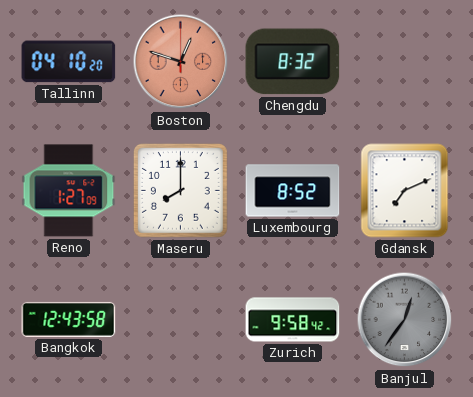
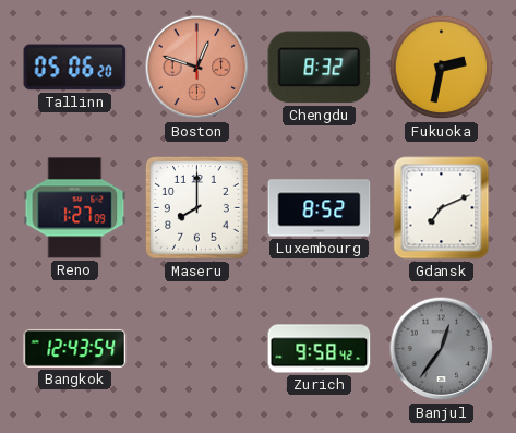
Tallinn: 04:10 -> 05:06 (75, 68)
Fukuoka: none -> 2:32 (442, 68)
Bangkok: 12:43:58 -> 12:43:54 (75, 348)
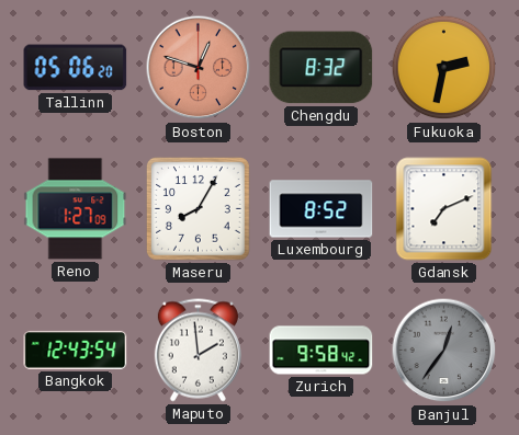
Maseru: 8:00 -> 8:05 (198, 208)
Maputo: none -> 1:59 (198, 351)
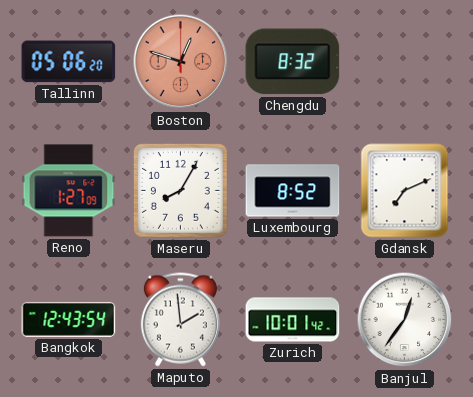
Fukuoka: 2:32 -> none (444, 68)
Zurich: 9:58 -> 10:01 (293, 320)
Banjul dial: grey -> white (405, 320)
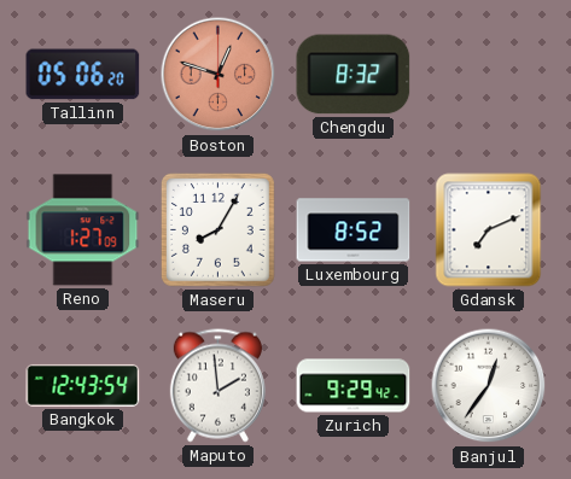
Zurich: 10:01 -> 9:29 (354, 386)
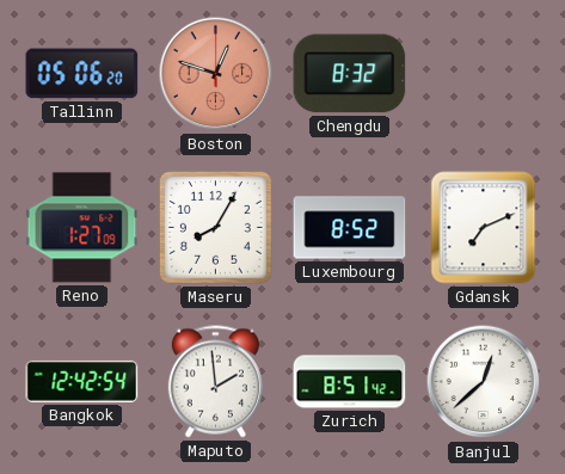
Bangkok: 12:43 -> 12:42 (82, 381)
Zurich: 9:29 -> 8:51 (350, 382)
Banjul: 12:36 -> 12:38 (484, 382)
